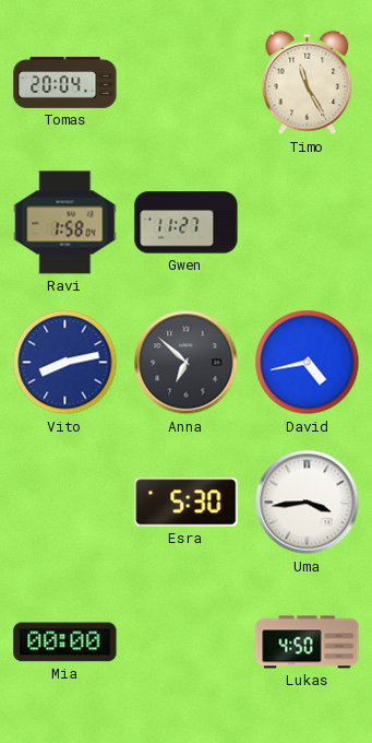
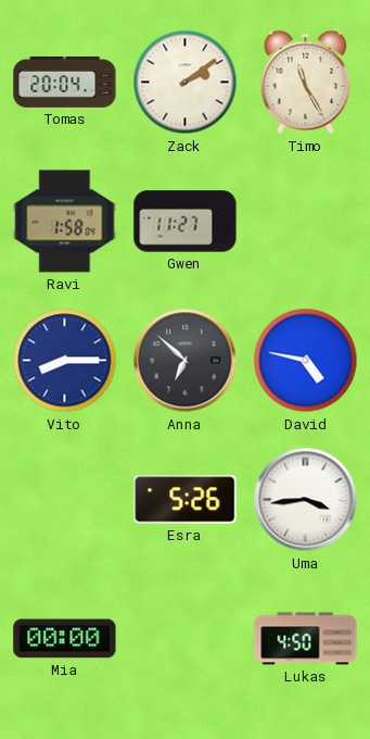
Zack: none -> 2:09 (186, 83)
Vito: 8:13 -> 8:15 (65, 361)
David: 4:43 -> 4:47 (306, 361)
Esra: 5:30 -> 5:26 (186, 500)
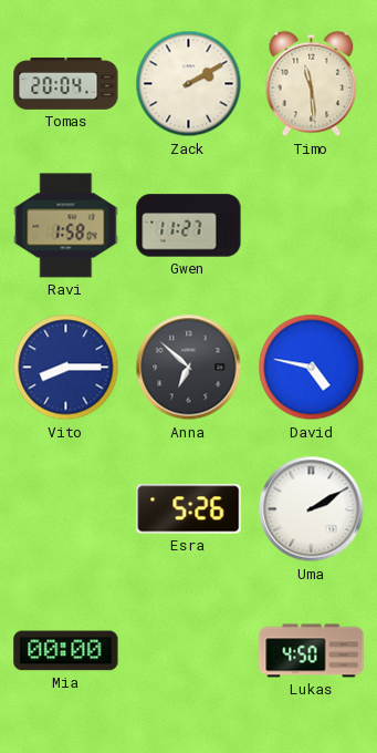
Zack: 2:09 -> 2:10 (189, 84)
Timo: 11:25 -> 11:29 (312, 84)
Uma: 3:44 -> 2:10 (312, 509)
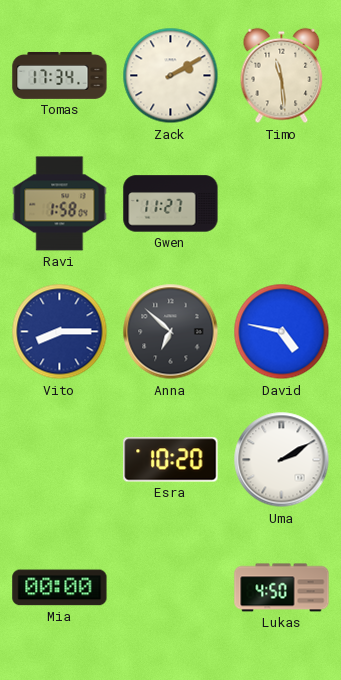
Tomas: 20:04 -> 17:34 (60, 75)
Esra: 5:26 -> 10:20 (171, 460)
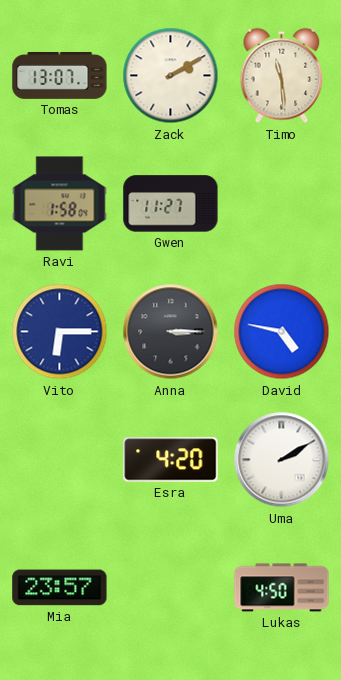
Tomas: 17:34 -> 13:07 (60, 75)
Vito: 8:15 -> 6:15 (60, 332)
Anna: 6:52 -> 3:15 (171, 332)
Esra: 10:20 -> 4:20 (171, 460)
Mia: 00:00 -> 23:57 (60, 588)
